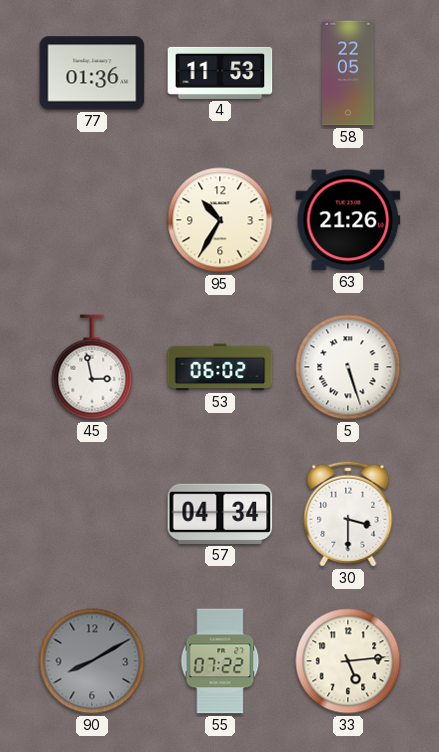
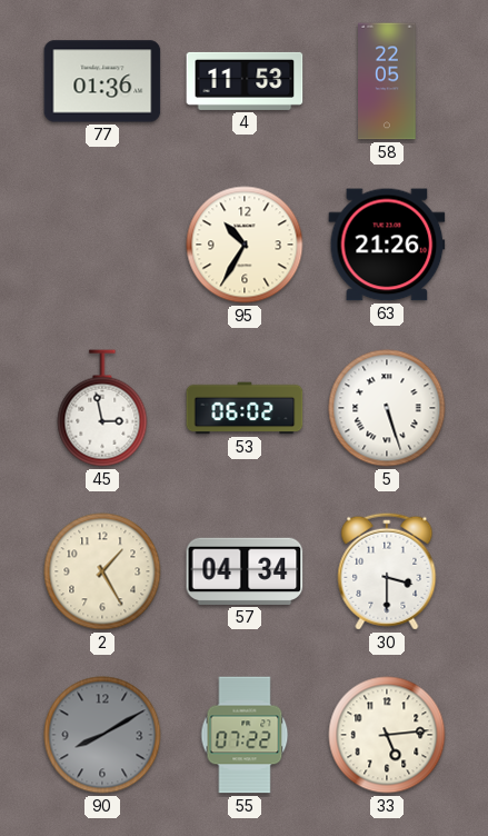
2: none -> 1:25 (102, 571)
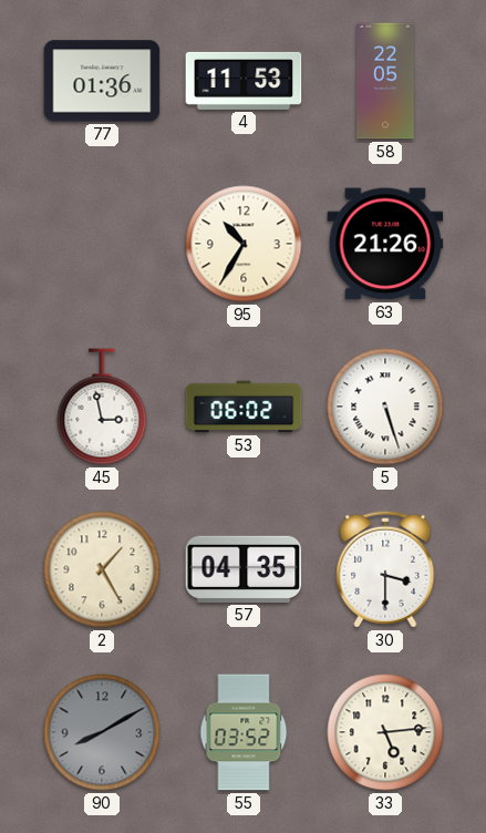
57: 04:34 -> 04:35 (244, 569)
55: 07:22 -> 03:52 (244, 732)
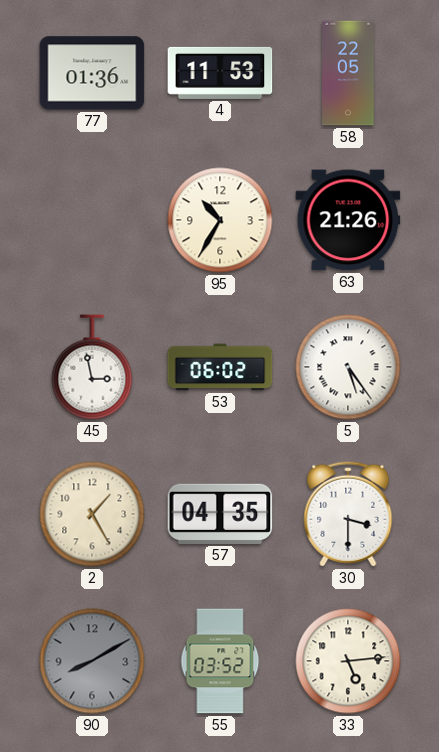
5: 5:27 -> 5:24 (348, 367)
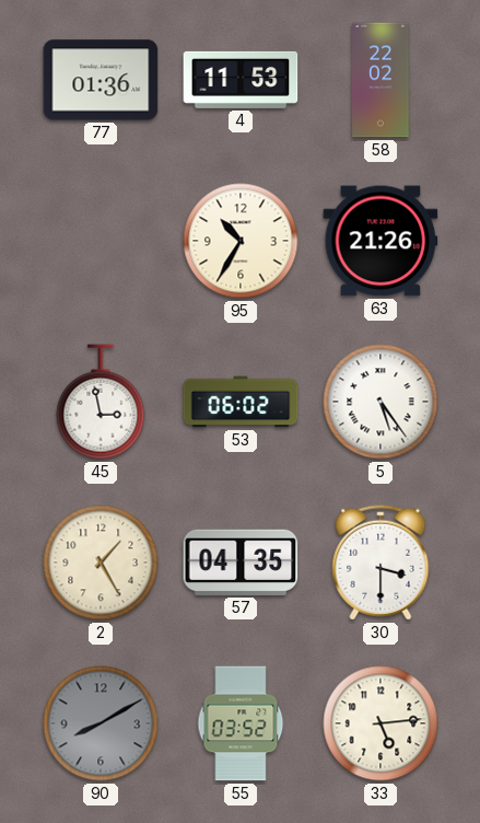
58: 22:05 -> 22:02 (381, 80)
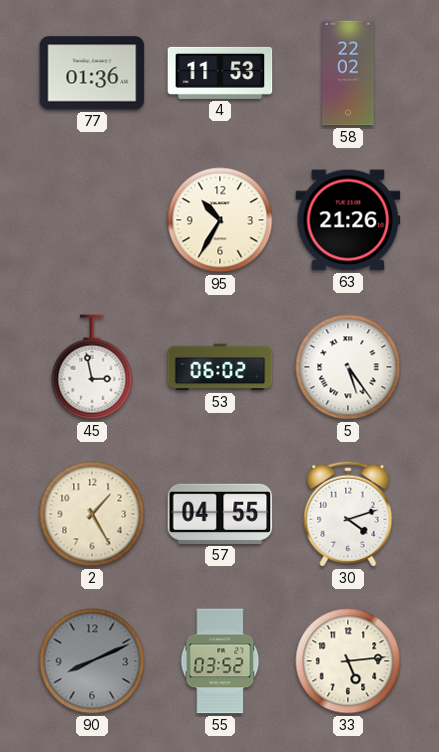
57: 04:35 -> 04:55 (220, 514)
30: 3:30 -> 4:12 (348, 514)
90: 8:10 -> 8:11 (92, 661)
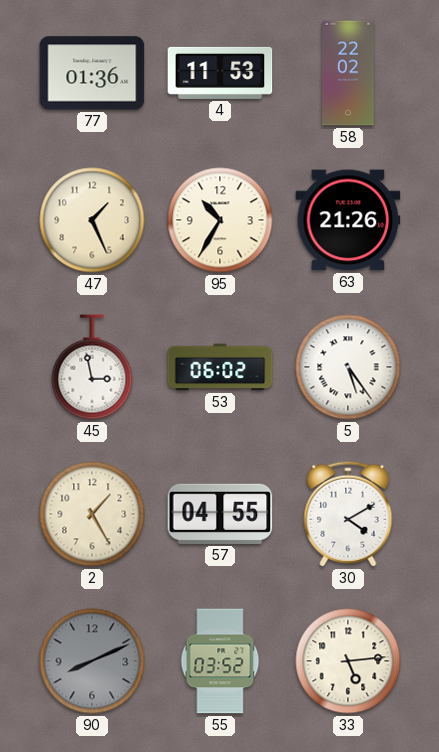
47: none -> 1:26 (92, 220)
30: 4:12 -> 4:10 (348, 514)
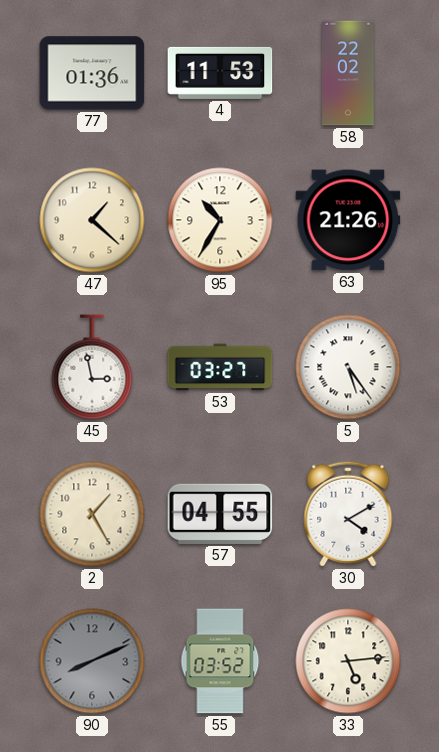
47: 1:26 -> 1:22 (92, 220)
53: 06:02 -> 03:27 (220, 367)
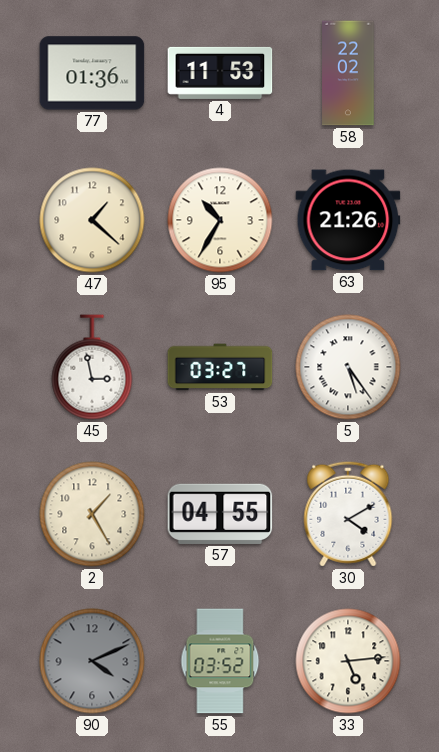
90: 8:11 -> 4:11 (92, 661)
